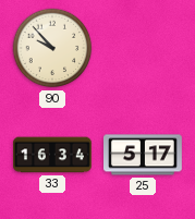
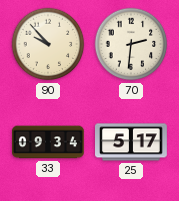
70: none -> 2:31 (131, 44)
33: 16:34 -> 09:34 (49, 142)
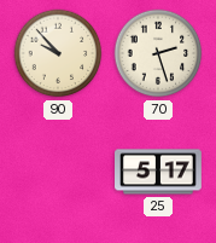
70: 2:31 -> 2:27 (158, 53)
33: 09:34 -> none (49, 142)
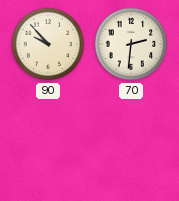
70: 2:27 -> 2:31 (131, 44)
25: 5:17 -> none (159, 172)
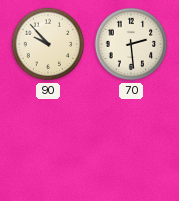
70: 2:31 -> 2:29 (131, 44)
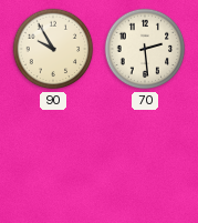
90: 9:53 -> 9:55 (53, 49)
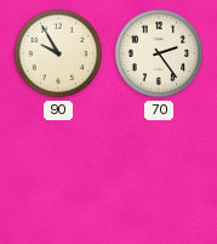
70: 2:29 -> 2:24 (159, 53)
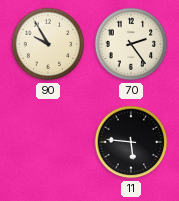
11: none -> 5:46 (131, 142)
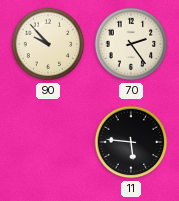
90: 9:55 -> 9:53 (48, 44)
